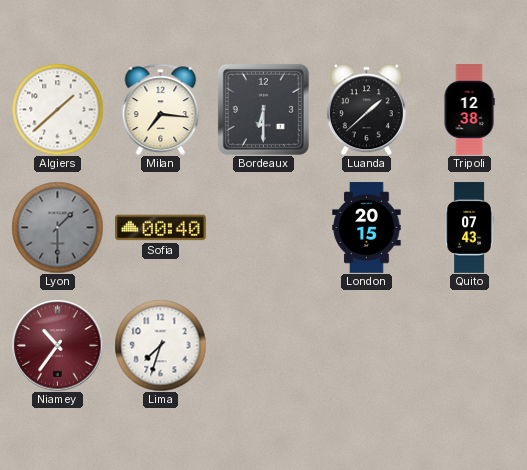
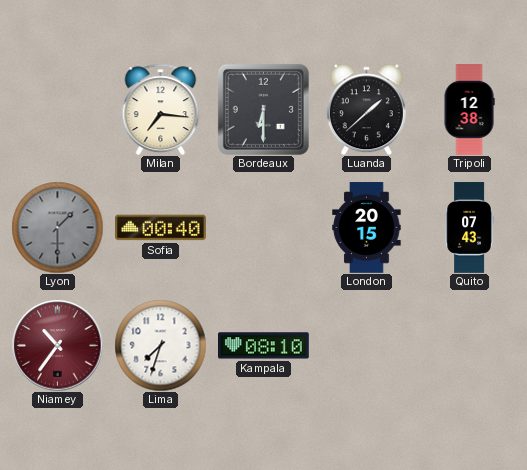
Algiers: 1:38 -> none (57, 109)
Kampala: none -> 08:10 (264, 346)
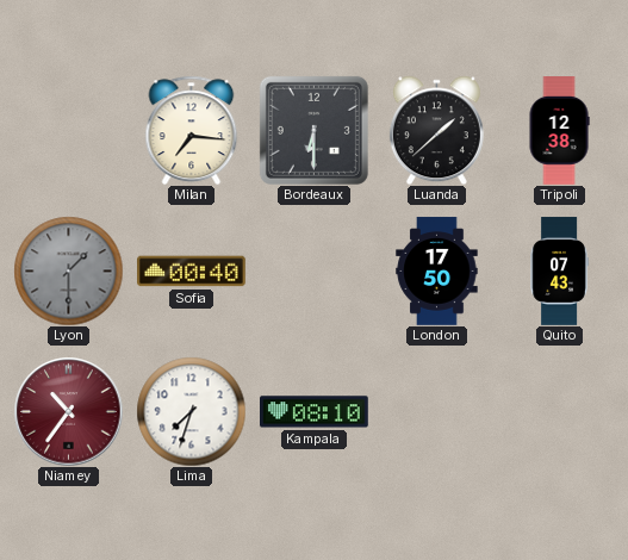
London: 20:15 -> 17:50 (437, 272)
